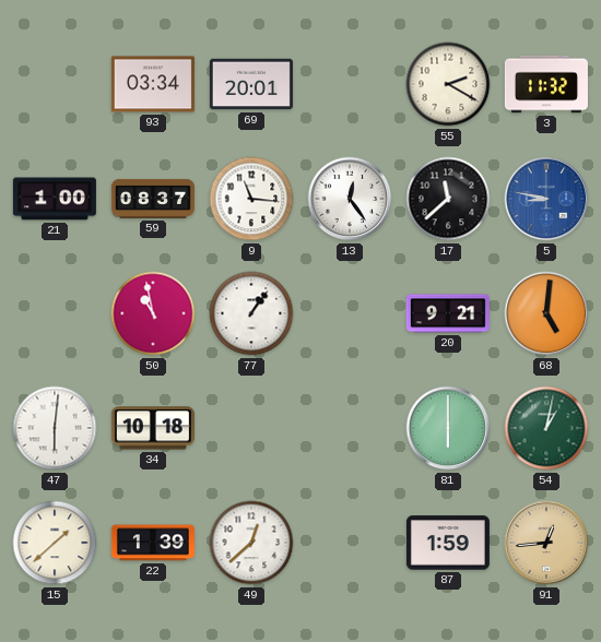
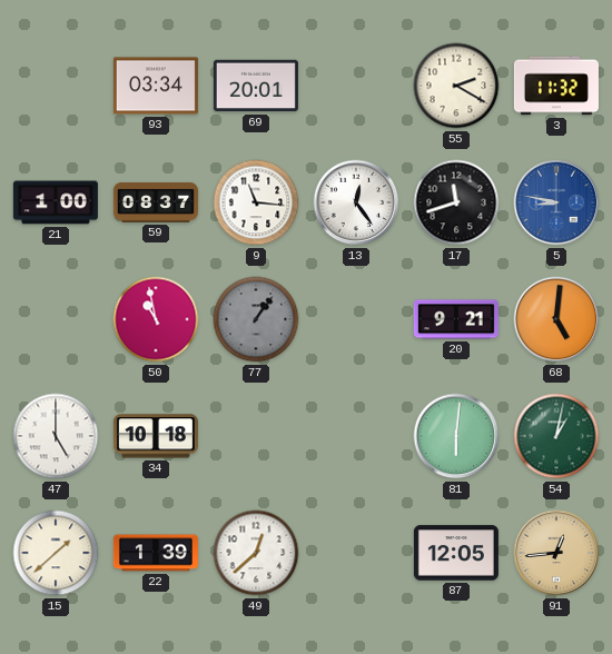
17: 11:38 -> 11:42 (456, 202)
77 dial: white -> grey (256, 319)
47: 6:01 -> 5:00 (56, 436)
81: 6:00 -> 6:01 (456, 436)
87: 1:59 -> 12:05 (456, 553)
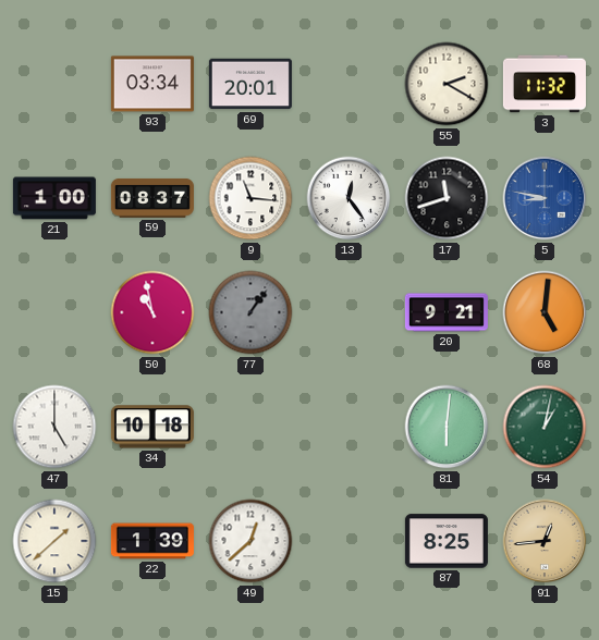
87: 12:05 -> 8:25 (447, 541)
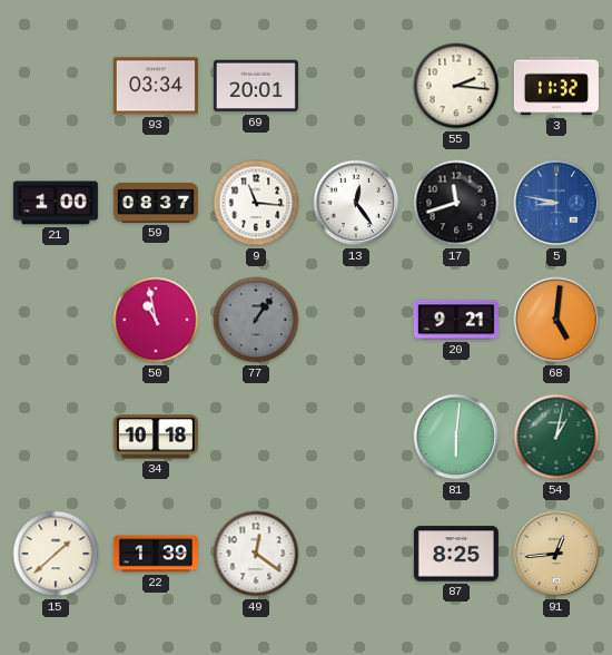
55: 2:20 -> 2:16 (456, 86)
47: 5:00 -> none (54, 427)
49: 12:38 -> 12:21 (256, 554)
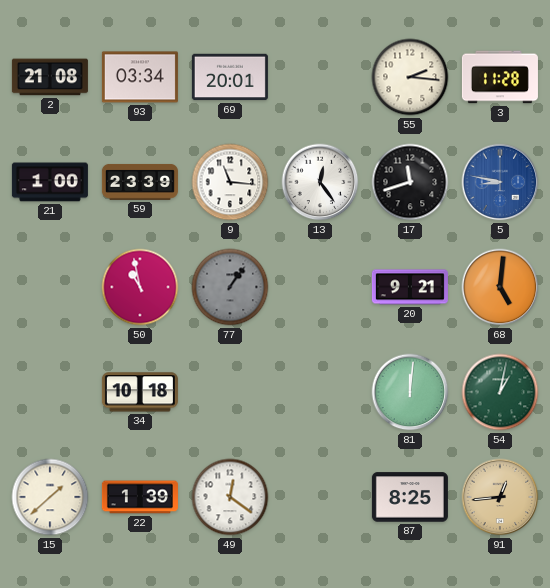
2: none -> 21:08 (50, 77)
3: 11:32 -> 11:28 (500, 77)
59: 08:37 -> 23:39 (140, 182)
81: 6:01 -> 12:01 (410, 392)
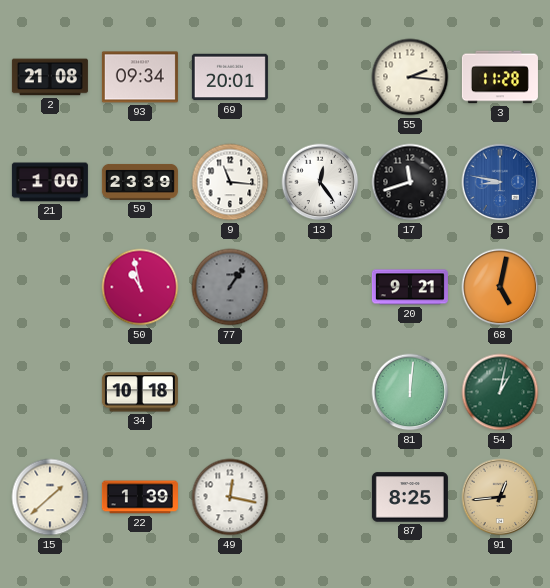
93: 03:34 -> 09:34 (140, 77)
68: 5:01 -> 5:02 (500, 287)
49: 12:21 -> 12:17 (230, 497)
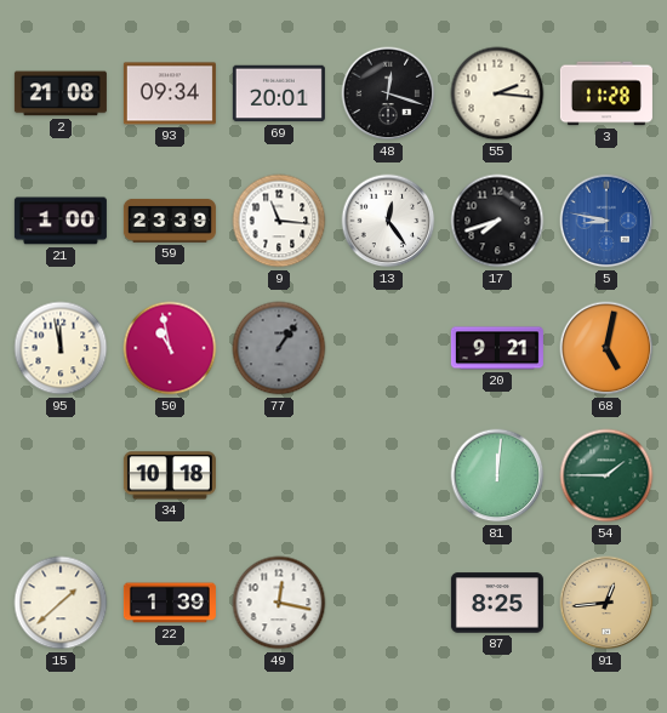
48: none -> 12:18 (388, 93)
17: 11:42 -> 7:42 (497, 221)
95: none -> 11:58 (61, 348)
54: 1:02 -> 1:45 (606, 475)
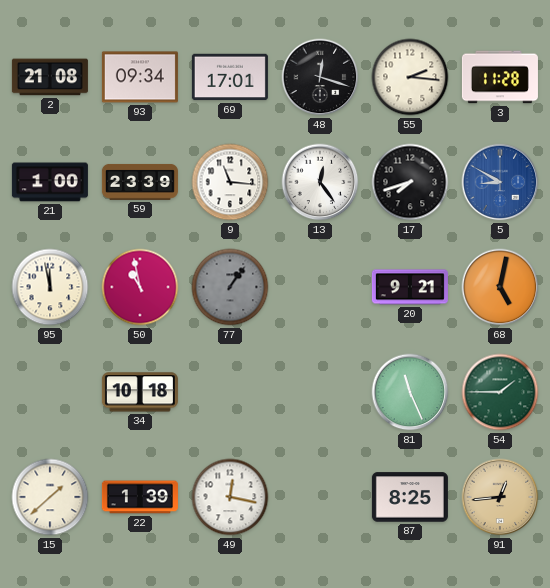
69: 20:01 -> 17:01 (230, 77)
5: 8:47 -> 8:50 (500, 182)
81: 12:01 -> 11:26 (410, 392)
